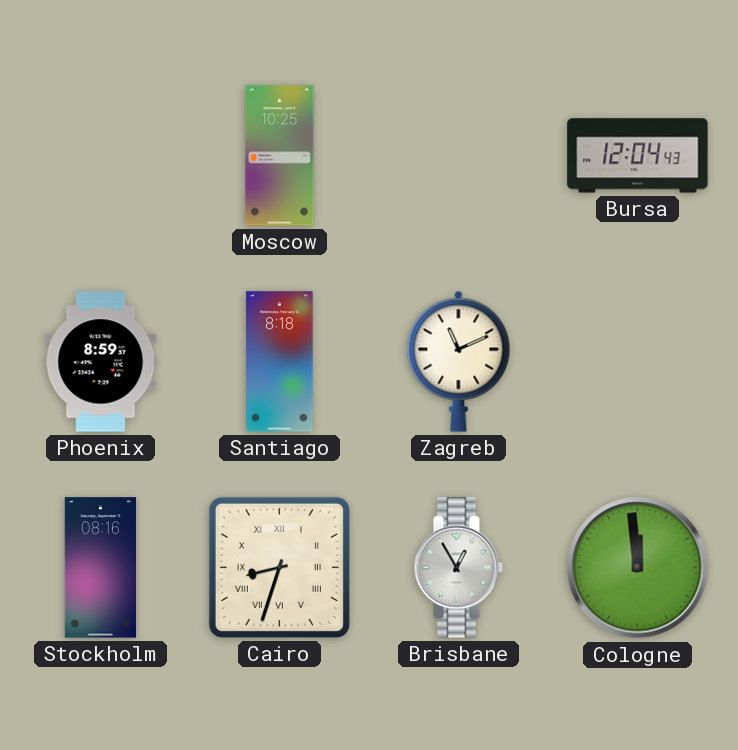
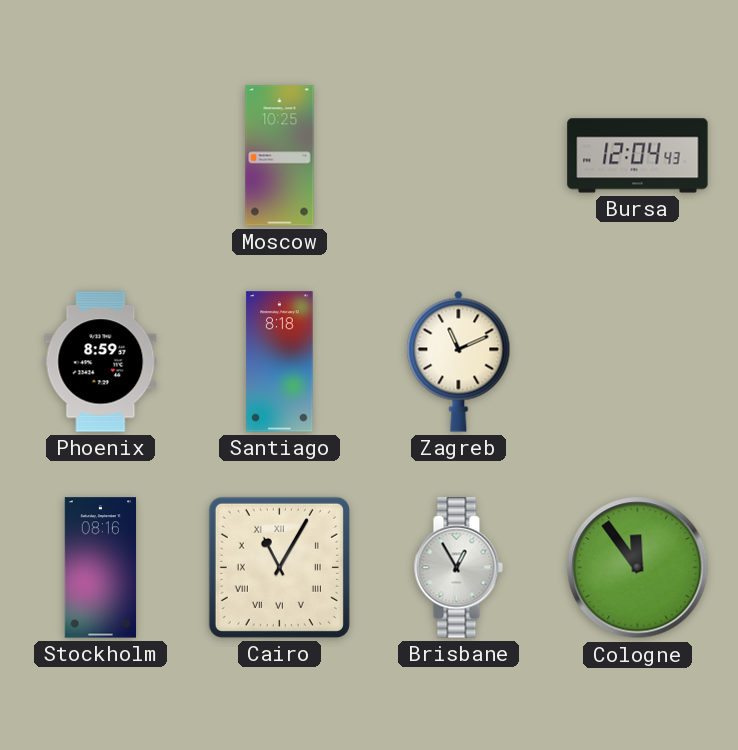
Cairo: 8:33 -> 11:05 (279, 567)
Cologne: 11:59 -> 11:54 (638, 568)
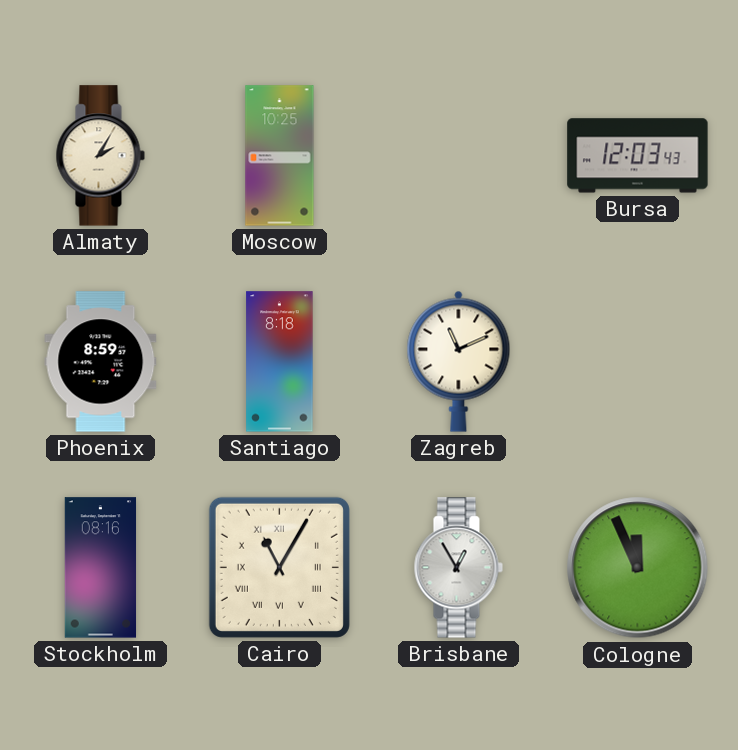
Almaty: none -> 2:05 (100, 156)
Bursa: 12:04 -> 12:03 (638, 156)
Cologne: 11:54 -> 11:56 (638, 568)
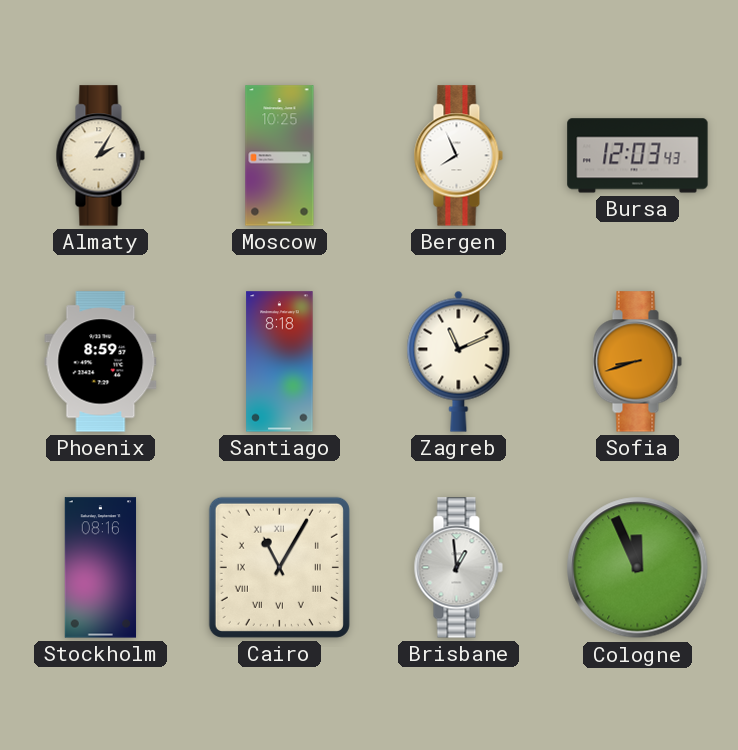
Bergen: none -> 7:56 (458, 156)
Sofia: none -> 8:42 (637, 362)
Brisbane: 12:55 -> 12:59 (458, 568)
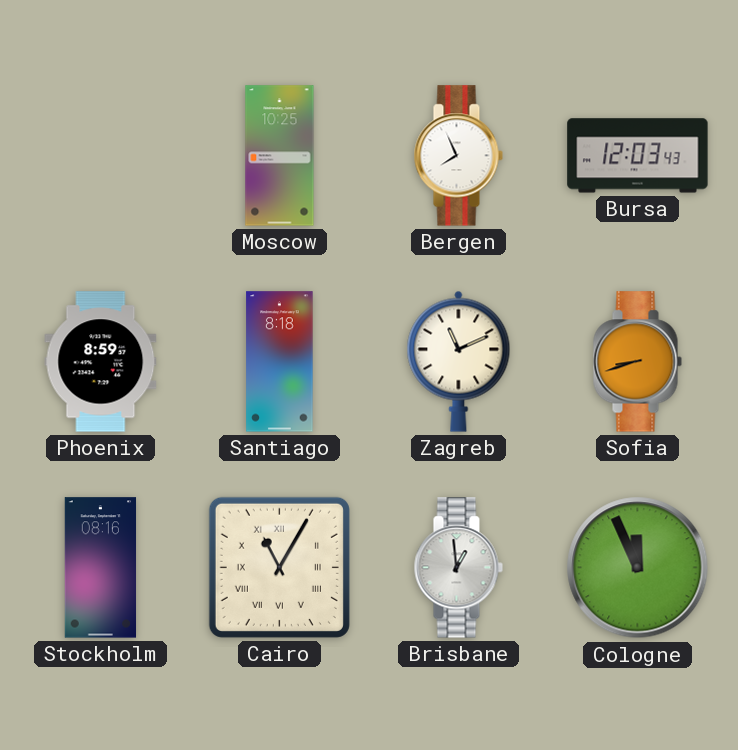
Almaty: 2:05 -> none (100, 156)
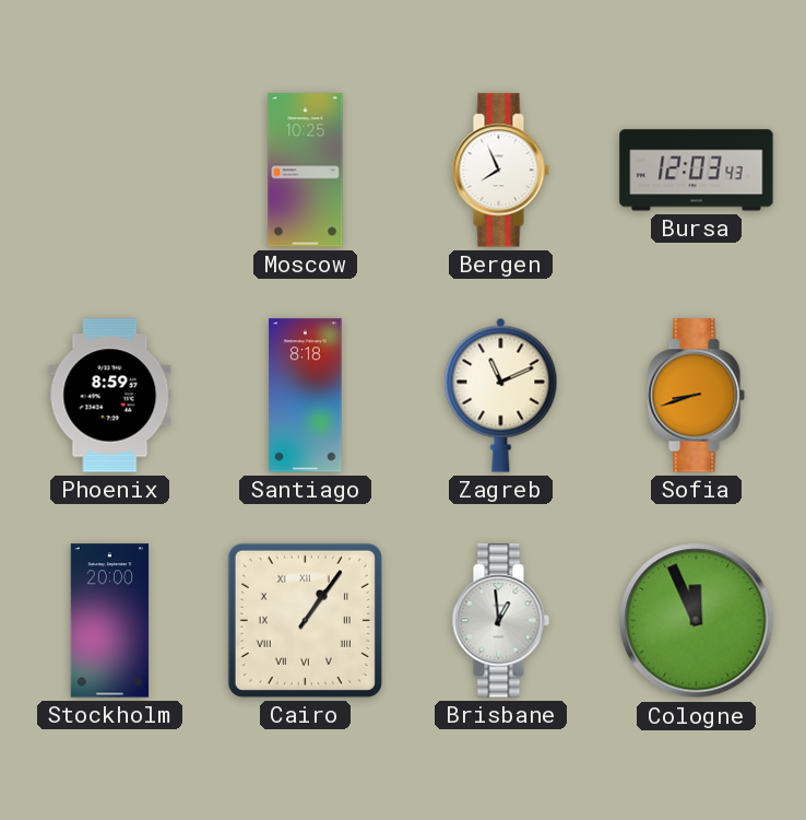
Stockholm: 08:16 -> 20:00 (110, 621)
Cairo: 11:05 -> 1:06 (305, 620)
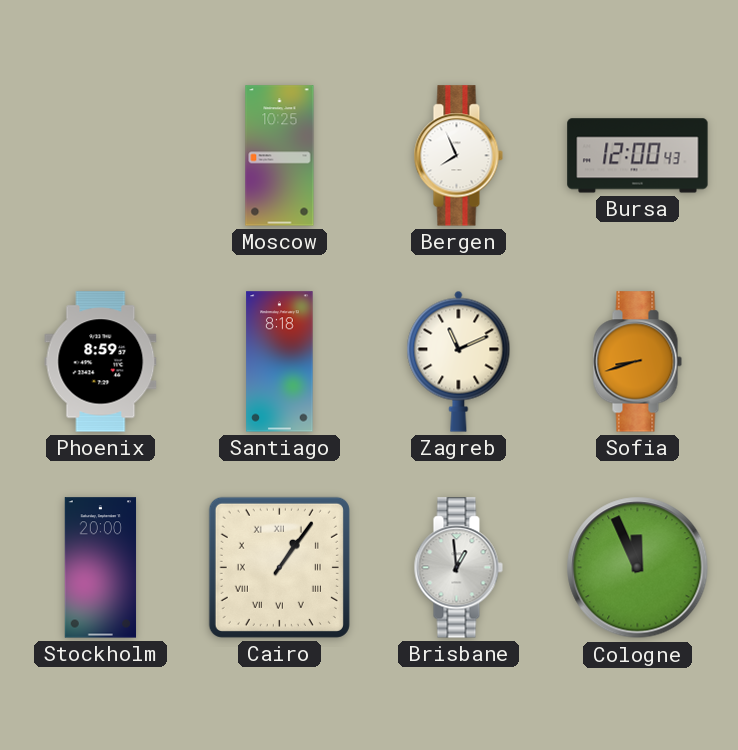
Bursa: 12:03 -> 12:00 (638, 156)
